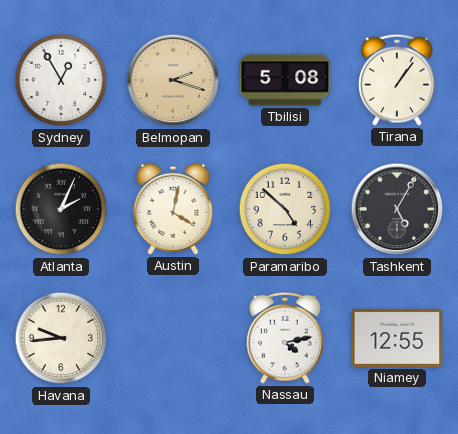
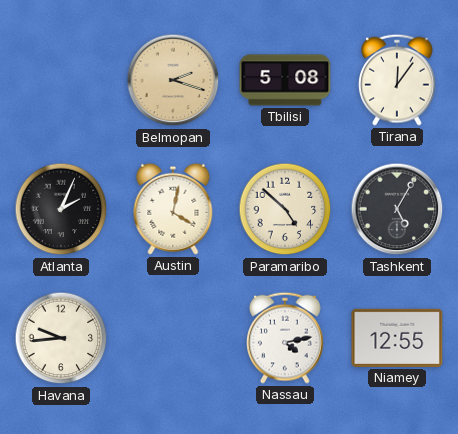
Sydney: 12:55 -> none (61, 80)
Tirana: 1:06 -> 12:06 (398, 80)
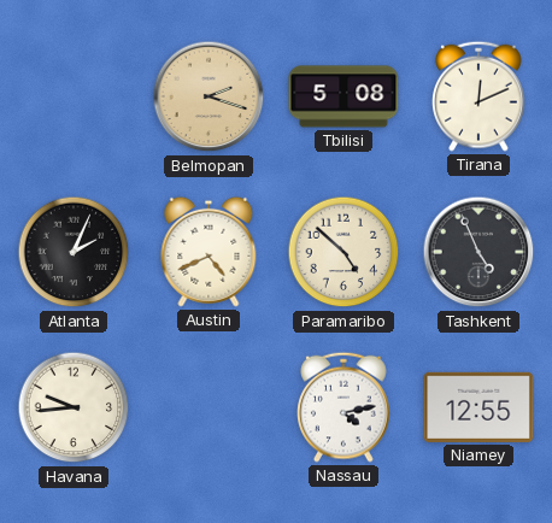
Tirana: 12:06 -> 12:11 (480, 96)
Austin: 4:02 -> 4:41 (209, 252)
Tashkent: 5:05 -> 4:56 (478, 252)
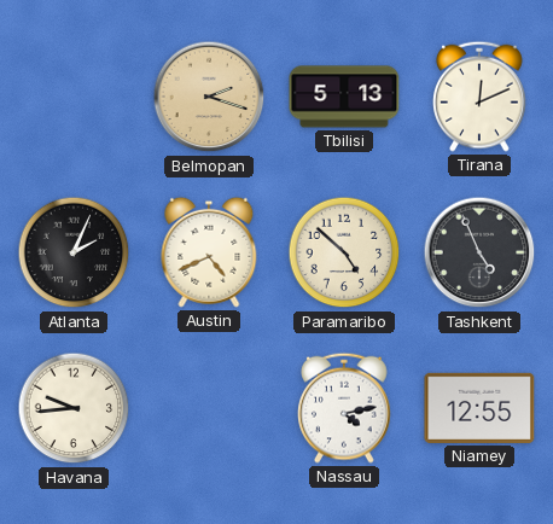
Tbilisi: 5:08 -> 5:13 (344, 97)
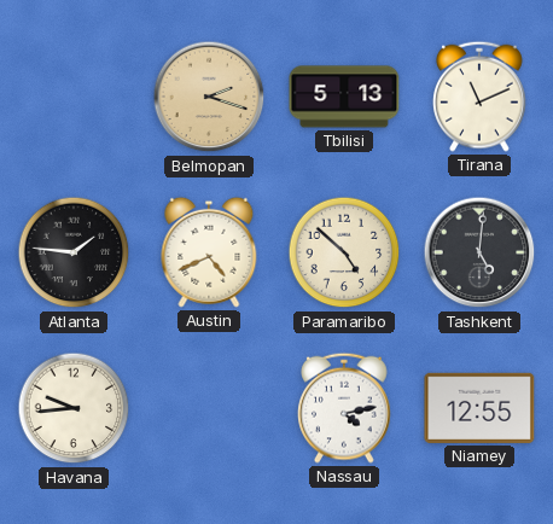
Tirana: 12:11 -> 11:11 (481, 97)
Atlanta: 2:04 -> 1:46 (74, 252)
Tashkent: 4:56 -> 5:01 (479, 252)
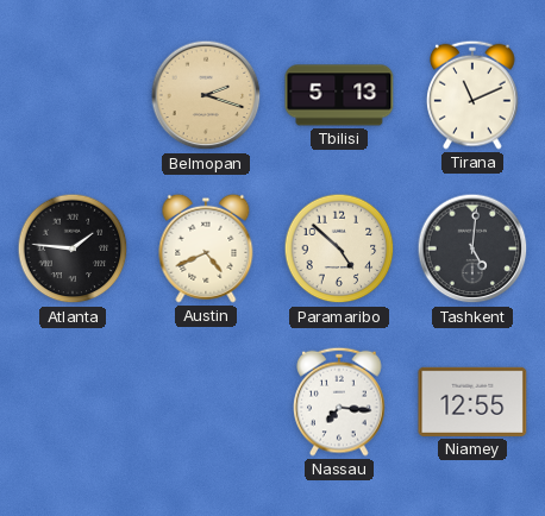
Havana: 9:44 -> none (74, 408)
Nassau: 4:13 -> 7:16 (340, 402)
